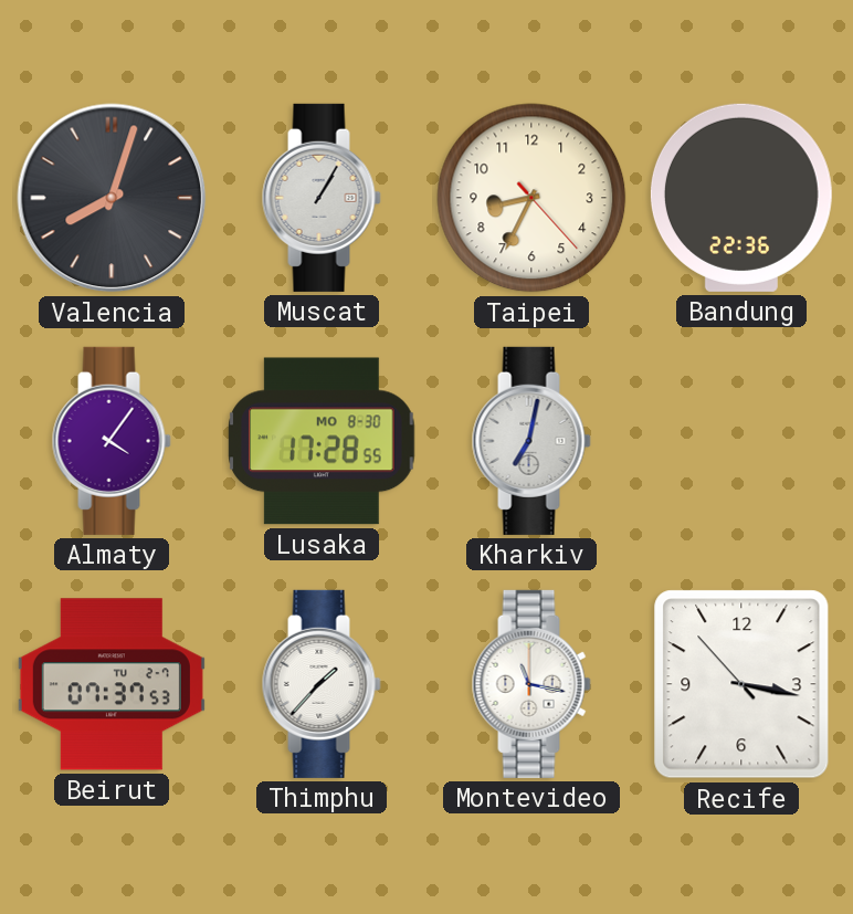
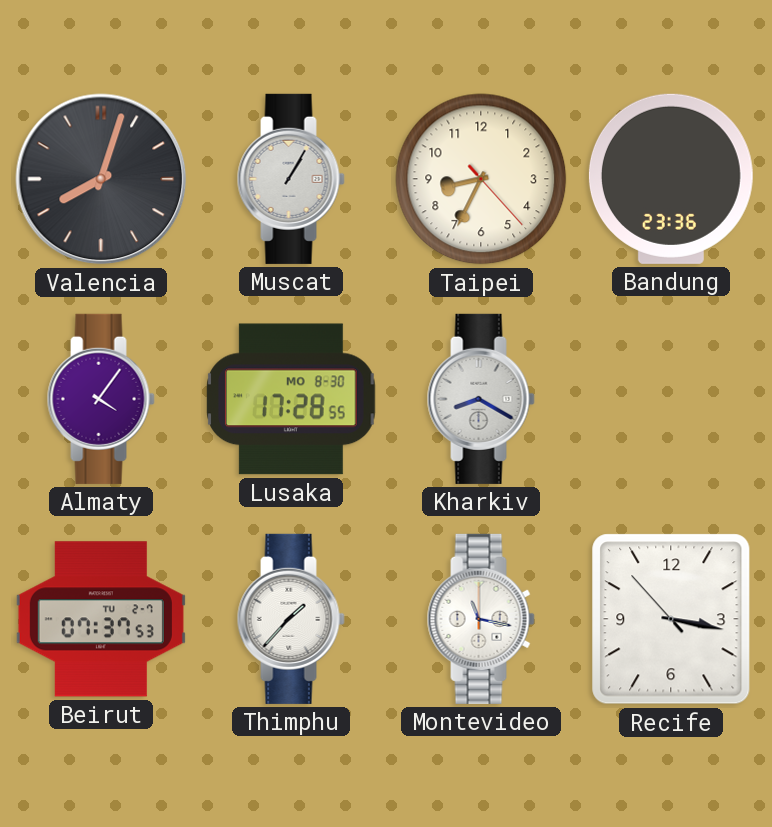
Bandung: 22:36 -> 23:36 (671, 179)
Kharkiv: 7:02 -> 8:20 (481, 399)
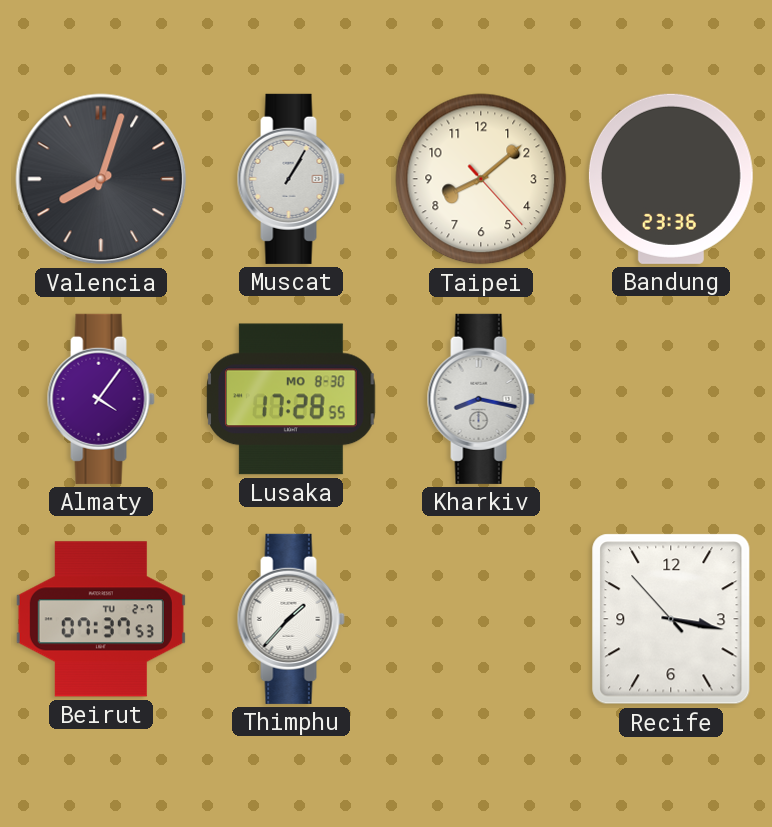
Taipei: 8:34 -> 8:08 (481, 179)
Kharkiv: 8:20 -> 8:17 (481, 399)
Montevideo: 11:17 -> none (481, 619)
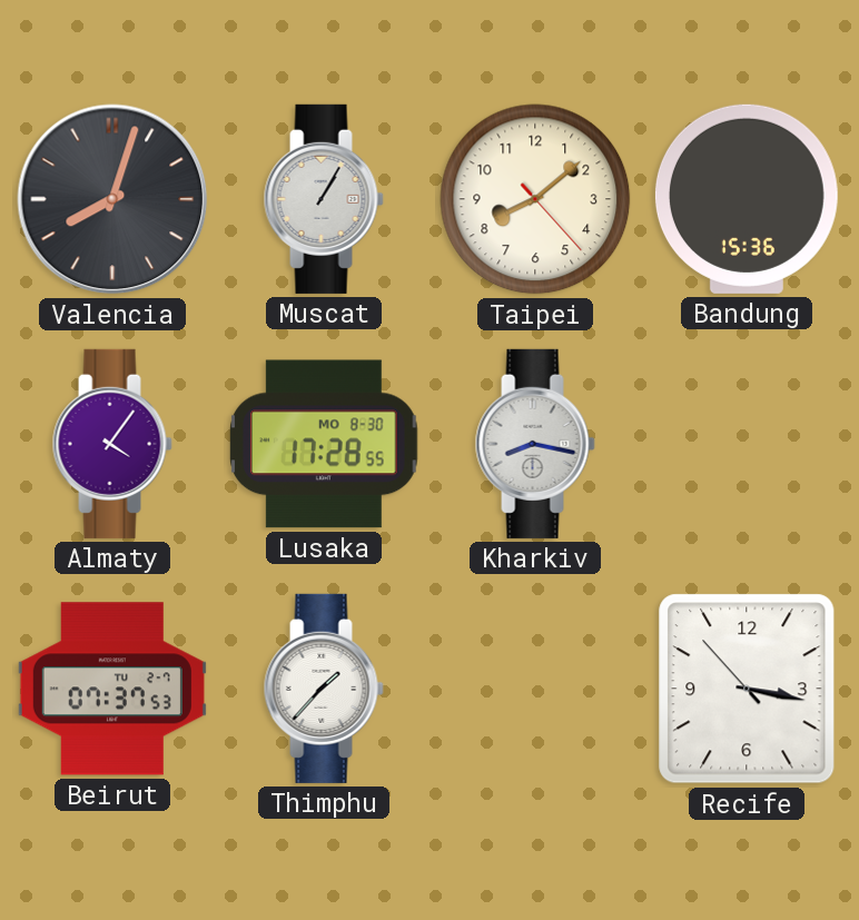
Bandung: 23:36 -> 15:36 (747, 199)
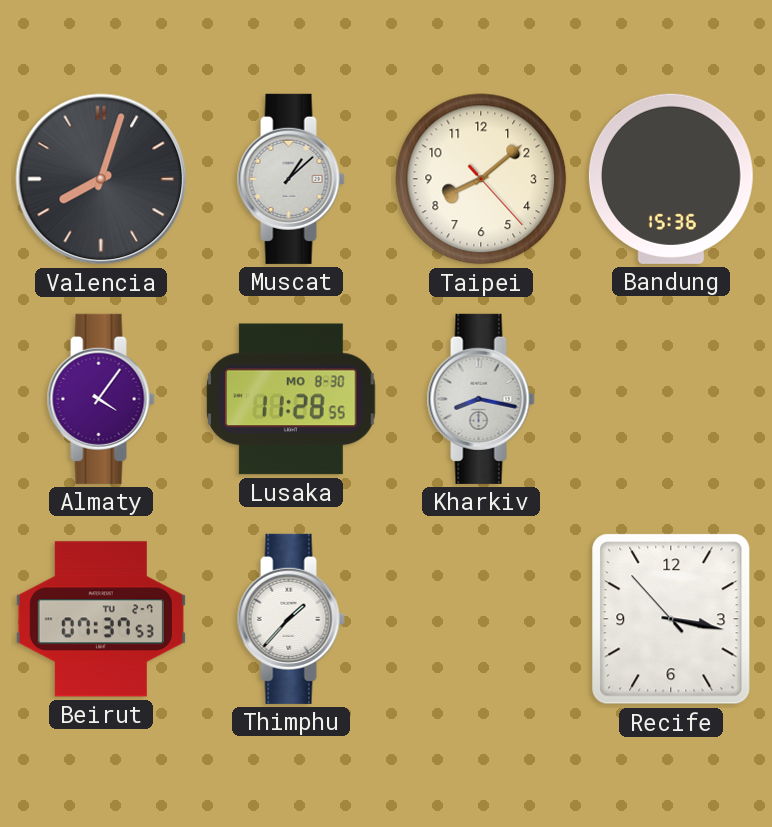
Muscat: 1:05 -> 1:08 (291, 179)
Lusaka: 17:28 -> 11:28 (291, 399)
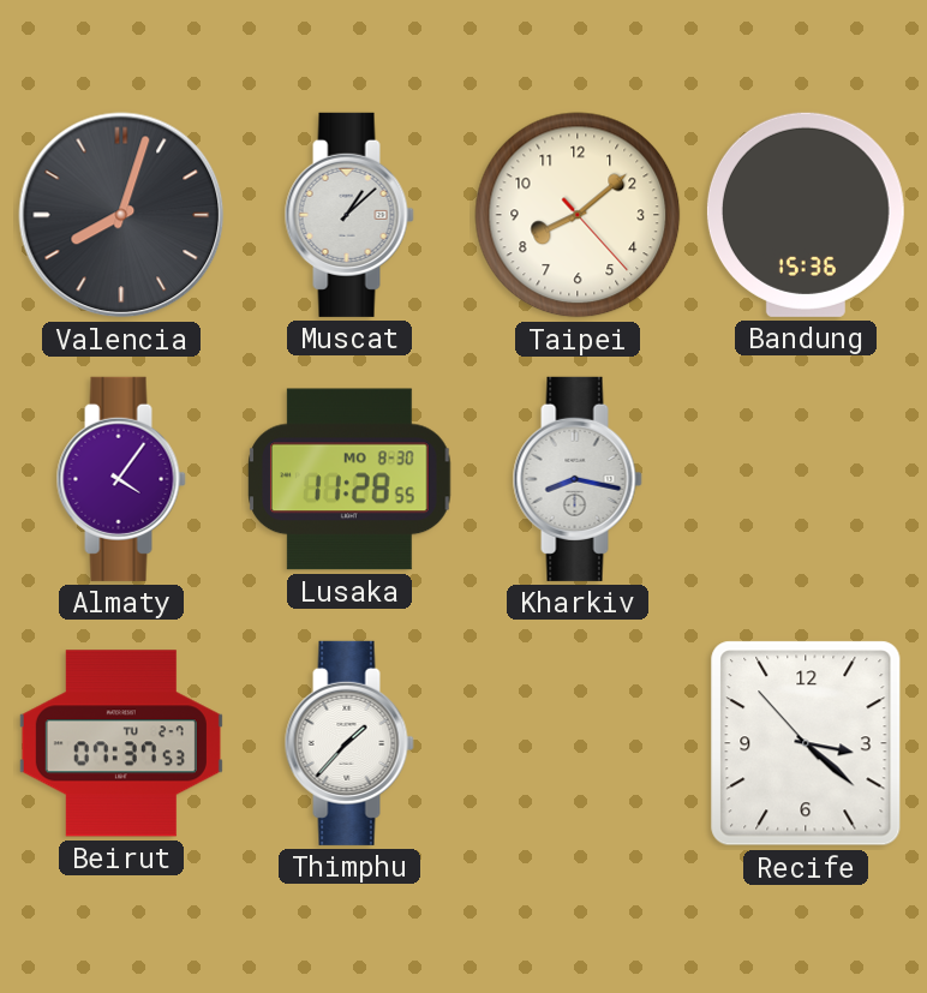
Recife: 3:16 -> 3:21 (806, 743)
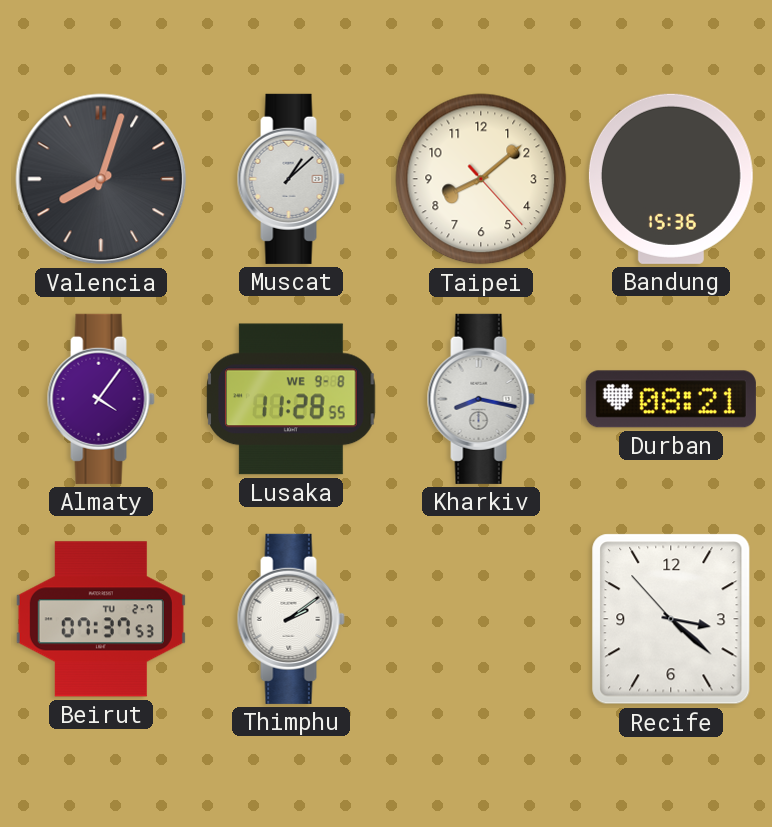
Lusaka date: MO 8-30 -> WE 9-8 (291, 399)
Durban: none -> 08:21 (671, 399)
Thimphu: 1:37 -> 2:09 (291, 619)
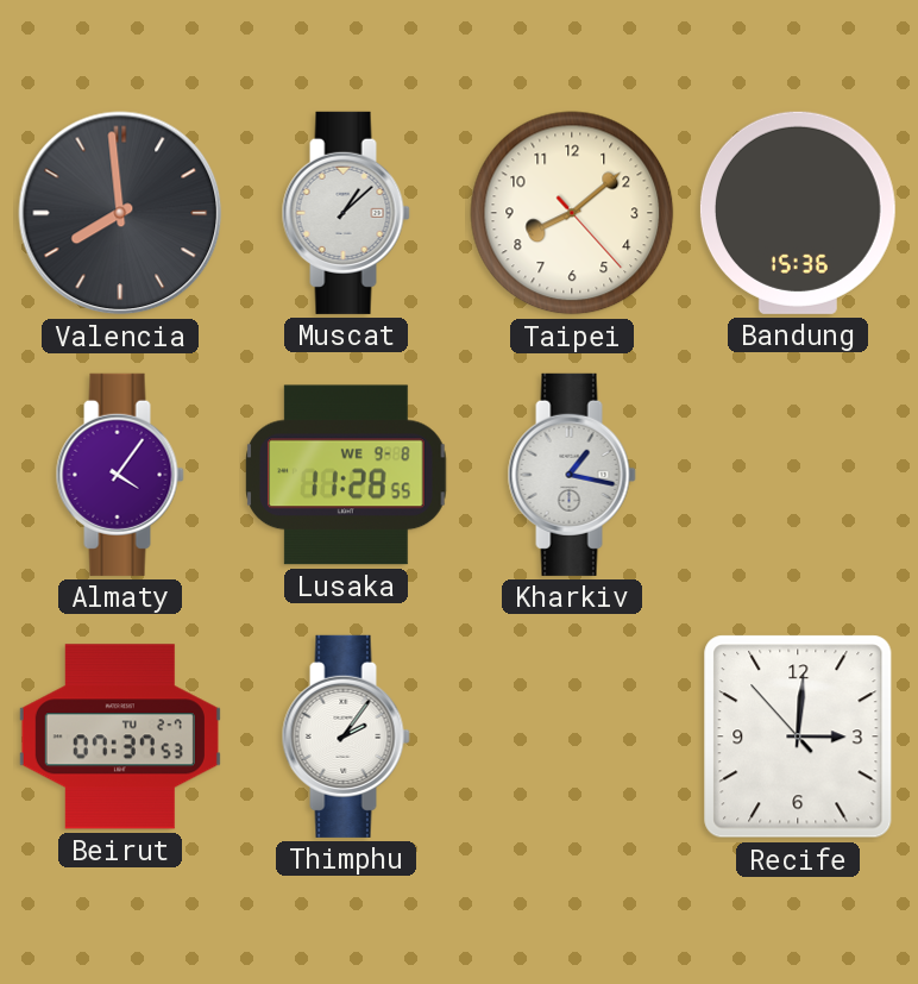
Valencia: 8:03 -> 7:59 (120, 213)
Kharkiv: 8:17 -> 1:17 (572, 475)
Durban: 08:21 -> none (671, 399)
Thimphu: 2:09 -> 2:06 (346, 737)
Recife: 3:21 -> 3:00 (798, 737)
